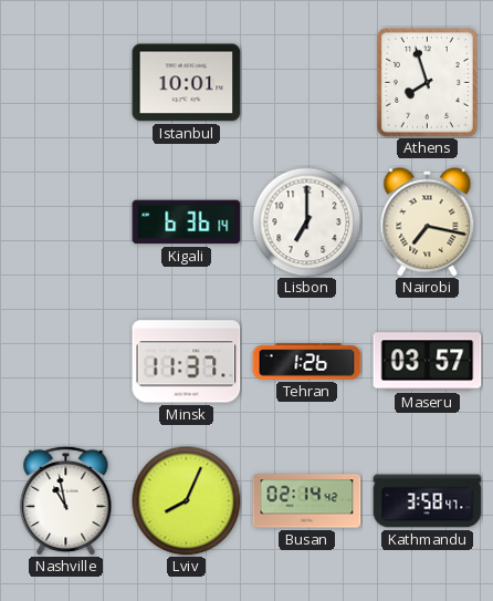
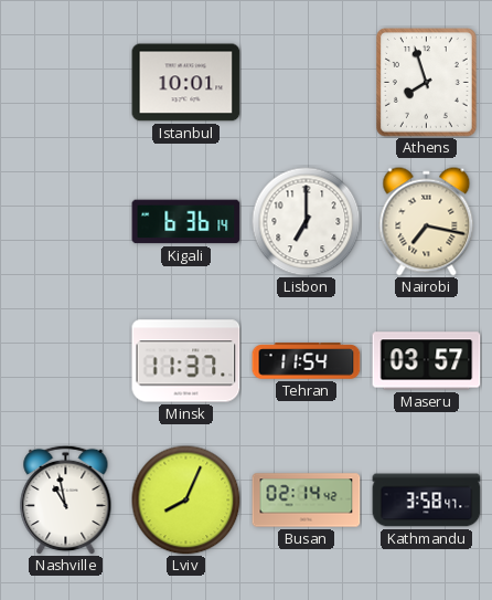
Tehran: 1:26 -> 11:54 (307, 361)
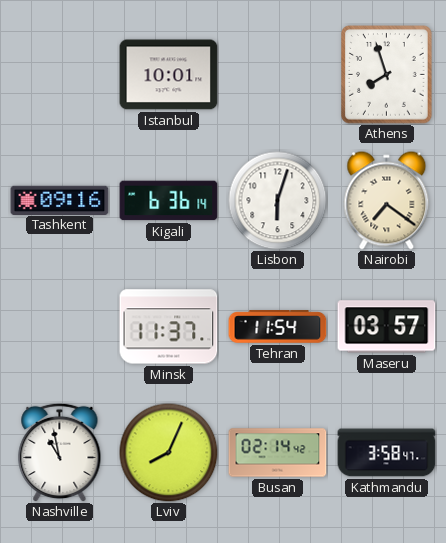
Tashkent: none -> 09:16 (60, 200)
Lisbon: 7:00 -> 6:03 (278, 201)
Nairobi: 7:17 -> 7:21 (387, 201)
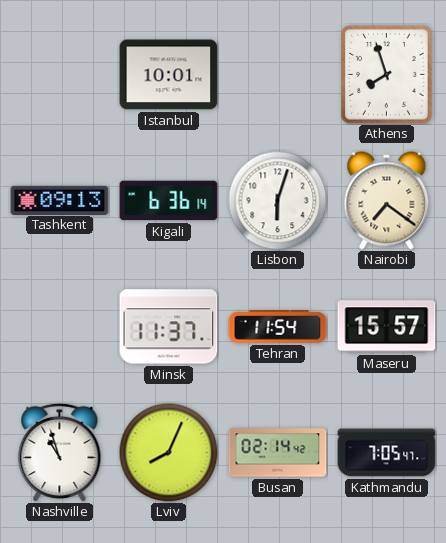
Tashkent: 09:16 -> 09:13 (60, 200)
Maseru: 03:57 -> 15:57 (387, 327)
Nashville: 10:58 -> 10:57 (60, 452)
Kathmandu: 3:58 -> 7:05 (387, 453)
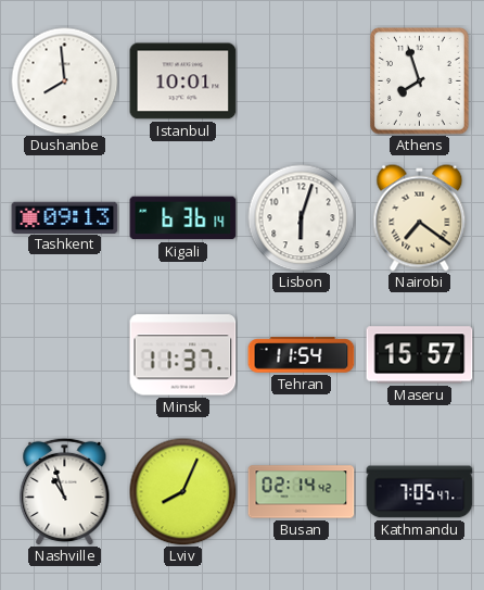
Dushanbe: none -> 7:59 (65, 81)
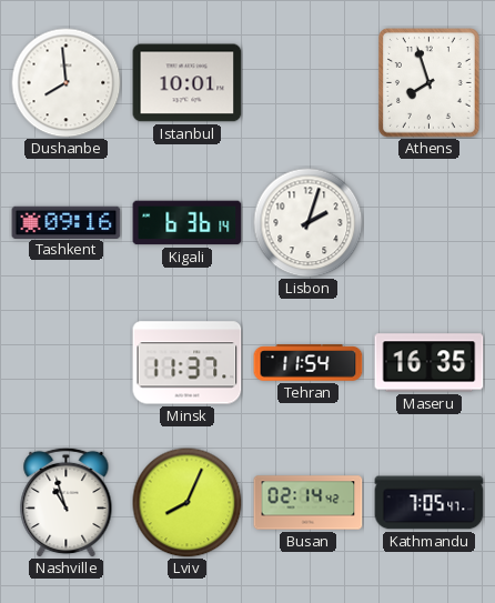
Tashkent: 09:13 -> 09:16 (67, 222)
Lisbon: 6:03 -> 2:03 (309, 223)
Nairobi: 7:21 -> none (420, 218)
Maseru: 15:57 -> 16:35 (430, 363)
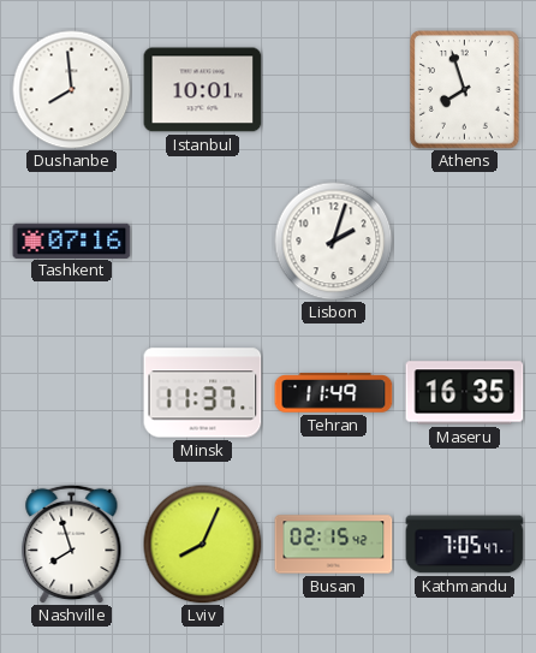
Tashkent: 09:16 -> 07:16 (72, 241)
Kigali: 6:36 -> none (188, 223)
Tehran: 11:54 -> 11:49 (334, 393)
Nashville: 10:57 -> 7:57 (72, 544)
Busan: 02:14 -> 02:15 (334, 545)
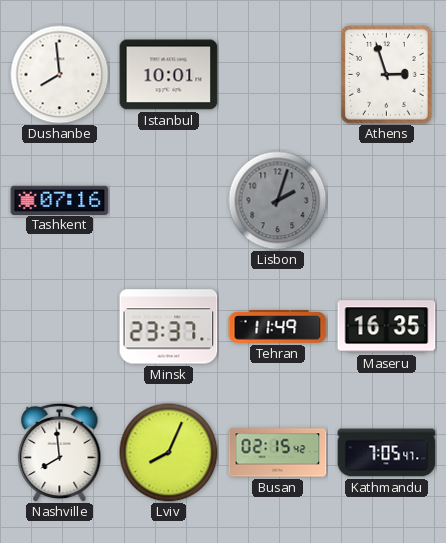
Athens: 7:57 -> 2:57 (387, 75)
Lisbon dial: white -> grey (278, 201)
Minsk: 11:37 -> 23:37 (169, 327)
Nashville: 7:57 -> 7:59 (60, 452)
